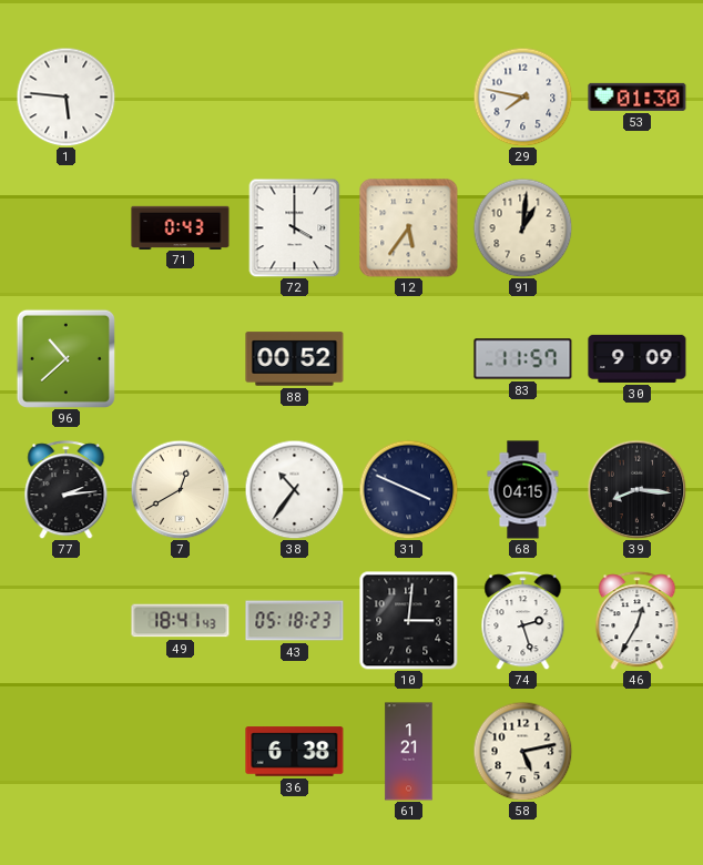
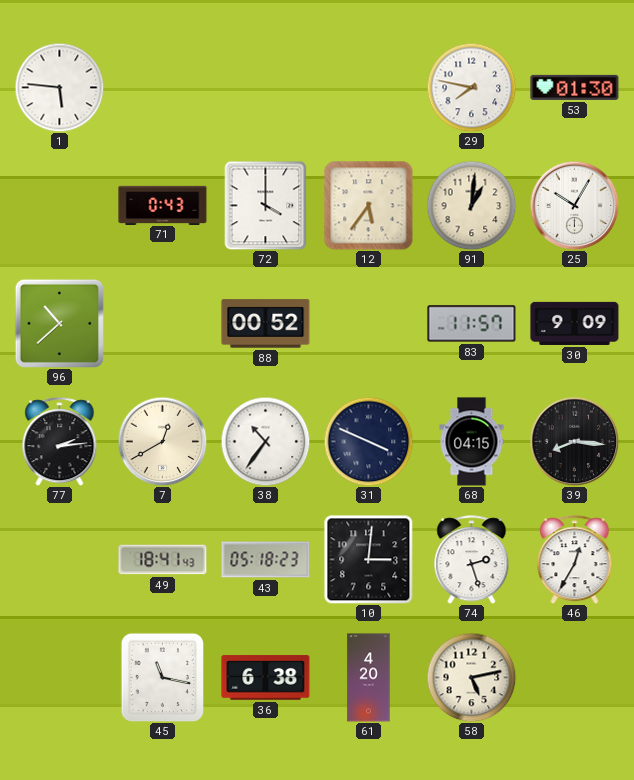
25: none -> 10:05 (574, 205)
45: none -> 11:17 (163, 677)
61: 1:21 -> 4:20 (369, 678)
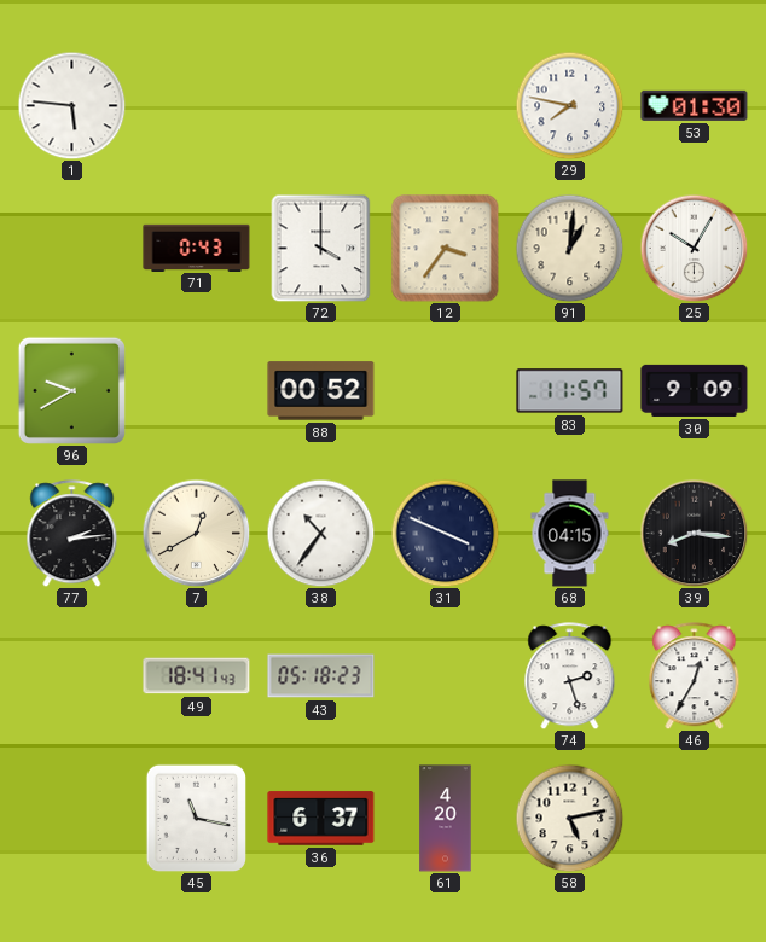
12: 5:36 -> 3:36 (446, 249)
96: 10:38 -> 9:40 (71, 390)
10: 3:01 -> none (368, 559)
36: 6:38 -> 6:37 (321, 819)
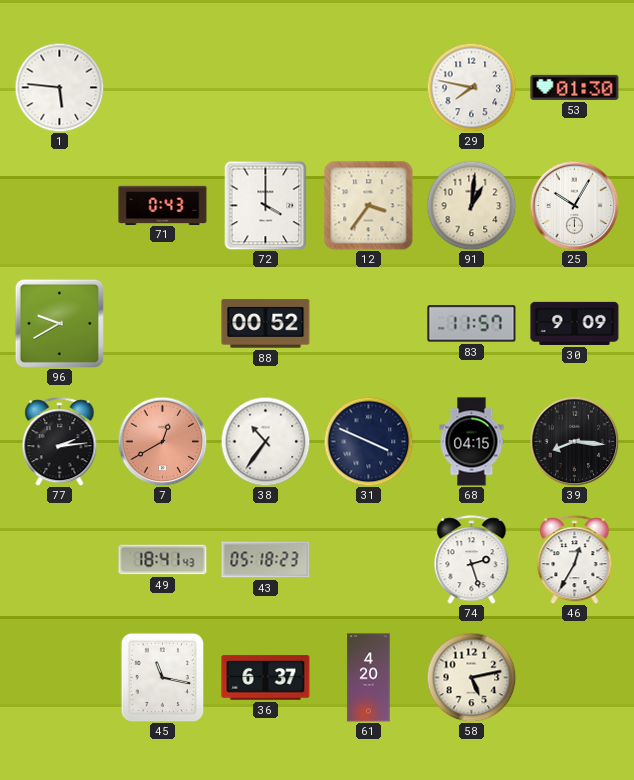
7 dial: cream -> salmon (162, 441)
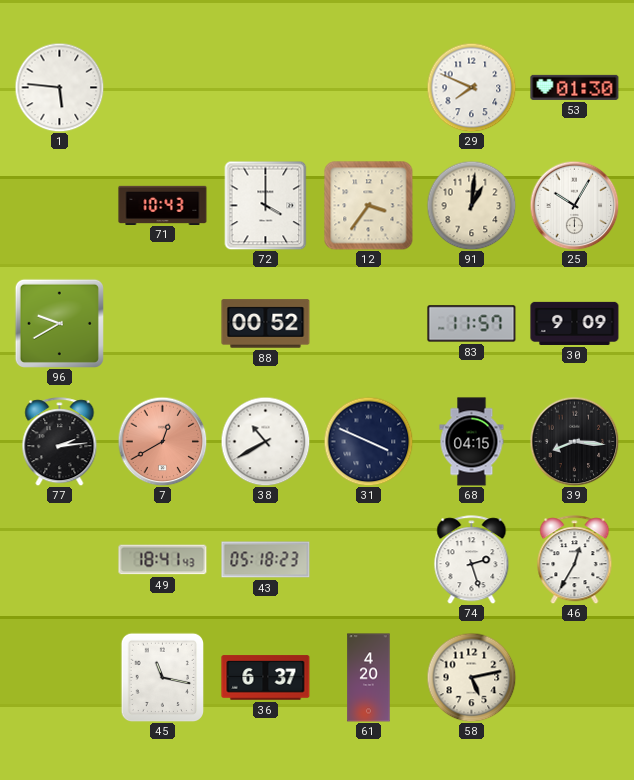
29: 7:47 -> 7:49 (471, 87)
71: 0:43 -> 10:43 (163, 205)
38: 10:36 -> 10:40 (265, 441)
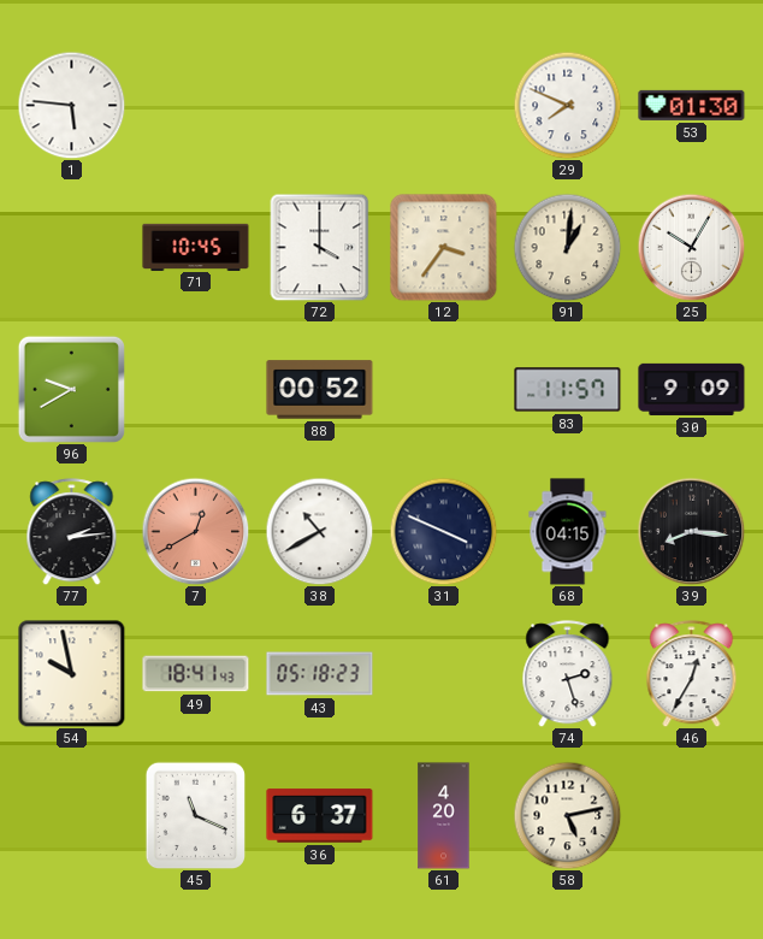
71: 10:43 -> 10:45 (196, 247)
54: none -> 9:58 (71, 673)
45: 11:17 -> 11:19 (196, 815)
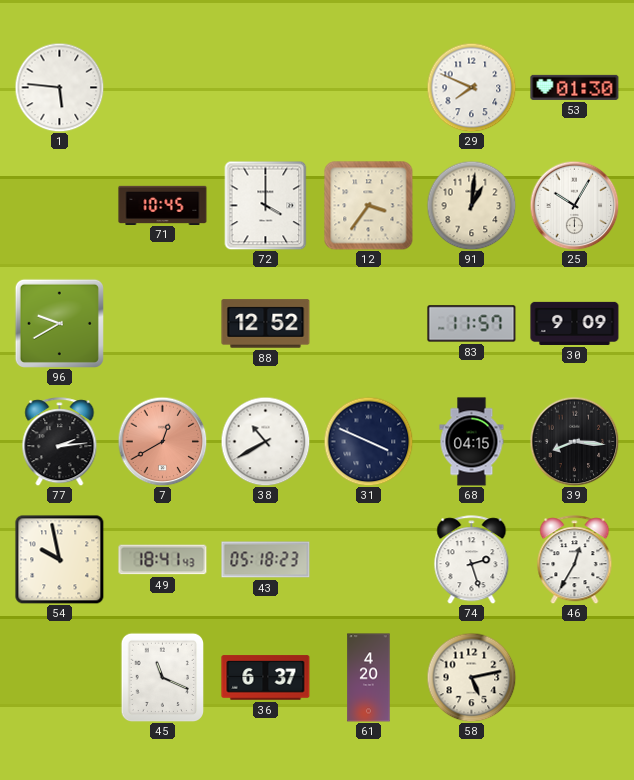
88: 00:52 -> 12:52 (266, 324)
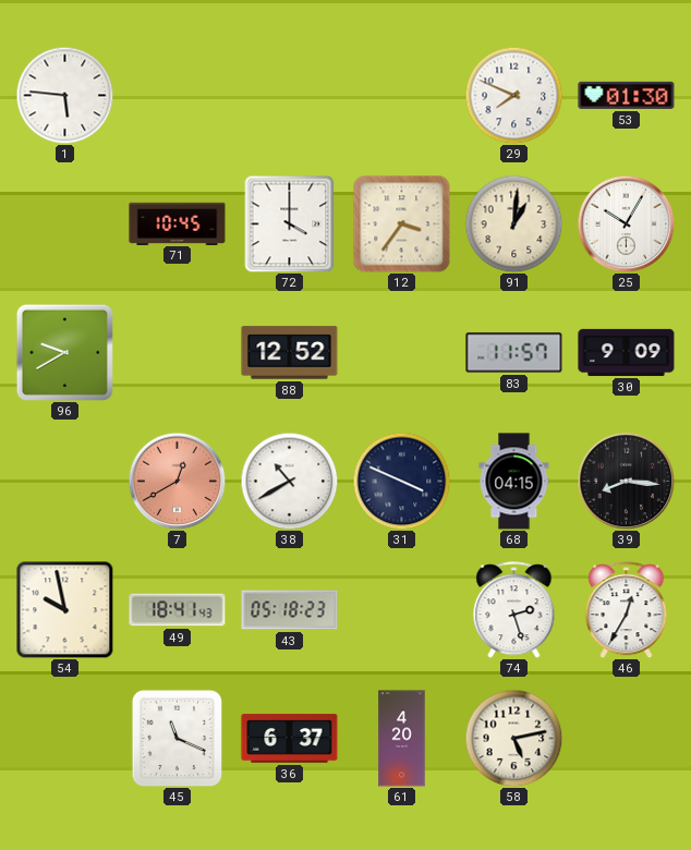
77: 2:14 -> none (60, 442)
